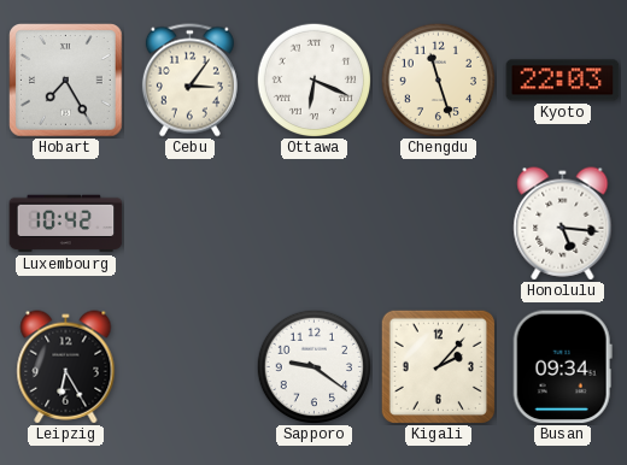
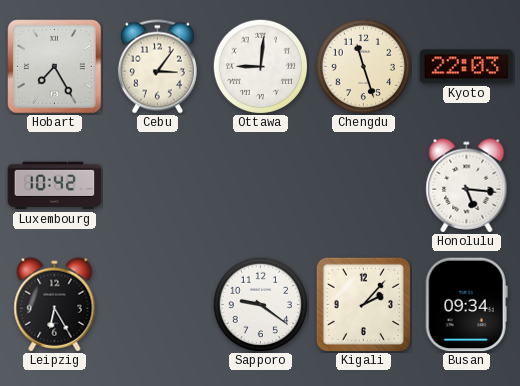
Ottawa: 6:19 -> 9:01 (260, 66)
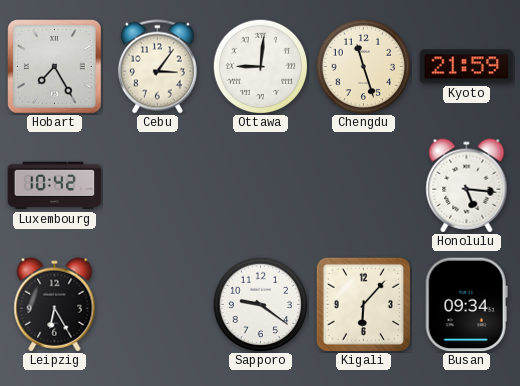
Kyoto: 22:03 -> 21:59 (467, 67)
Kigali: 2:07 -> 6:07 (363, 304)
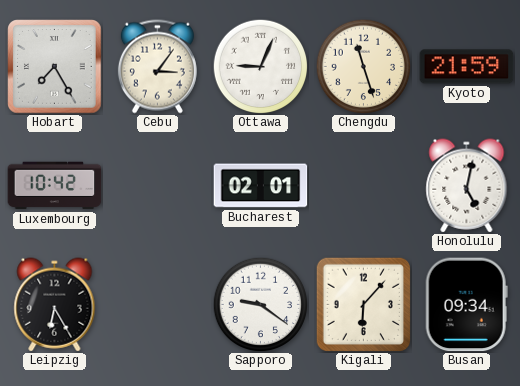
Ottawa: 9:01 -> 9:04 (260, 66)
Bucharest: none -> 02:01 (261, 186)
Honolulu: 5:16 -> 5:02 (467, 186)
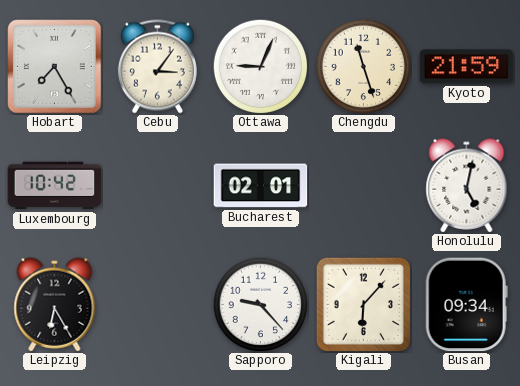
Sapporo: 9:21 -> 9:23 (260, 304)
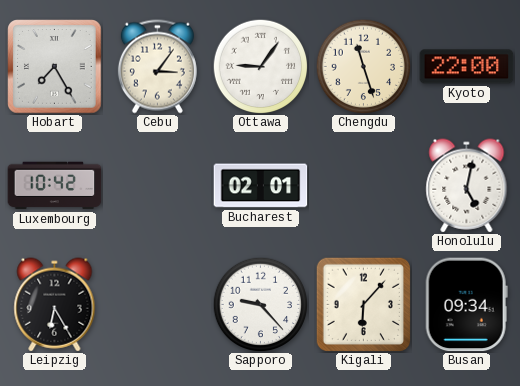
Ottawa: 9:04 -> 9:06 (260, 66)
Kyoto: 21:59 -> 22:00 (467, 67)
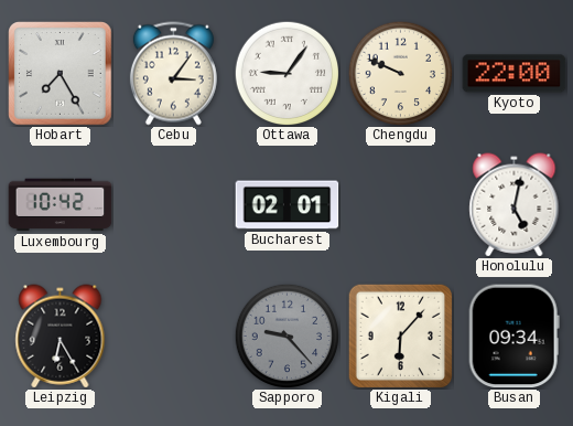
Chengdu: 11:27 -> 9:49 (400, 73)
Sapporo dial: white -> grey (286, 336)
